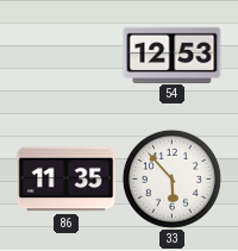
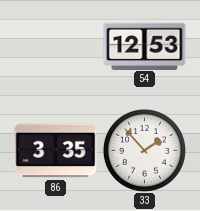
86: 11:35 -> 3:35 (56, 151)
33: 5:53 -> 1:53 (144, 150)
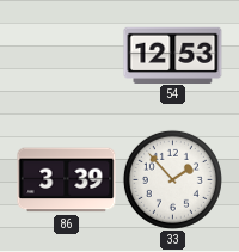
86: 3:35 -> 3:39 (67, 180)
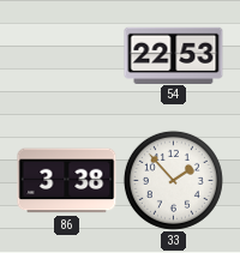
54: 12:53 -> 22:53 (174, 55)
86: 3:39 -> 3:38 (67, 181)
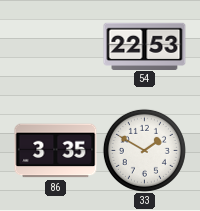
86: 3:38 -> 3:35 (56, 151)
33: 1:53 -> 1:50 (144, 150)
